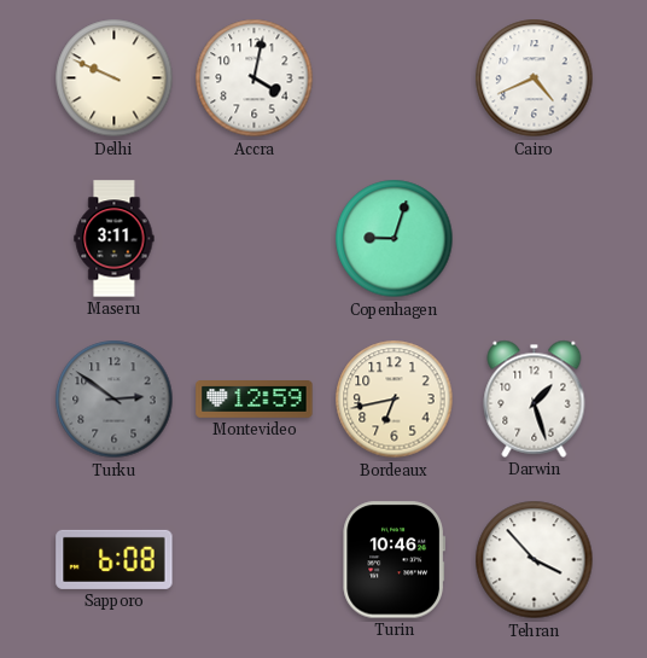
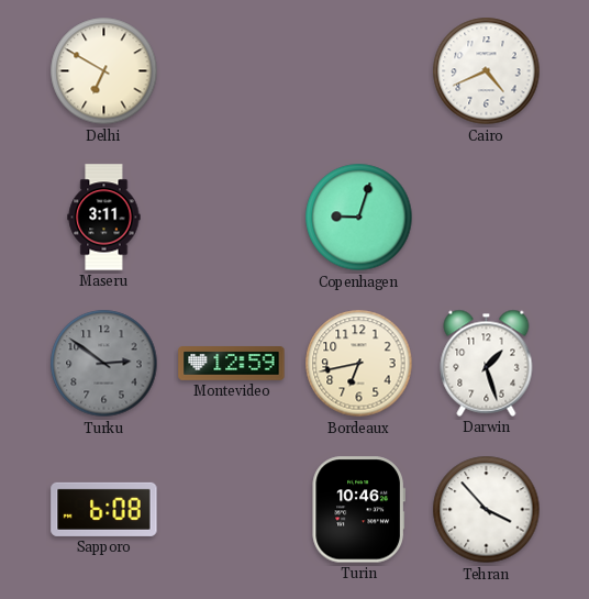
Delhi: 9:49 -> 6:50 (104, 71)
Accra: 4:02 -> none (255, 78)
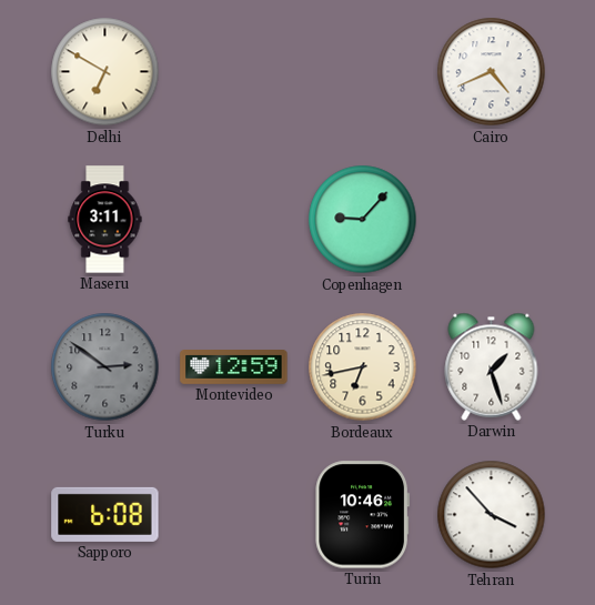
Copenhagen: 9:03 -> 9:07 (363, 220)
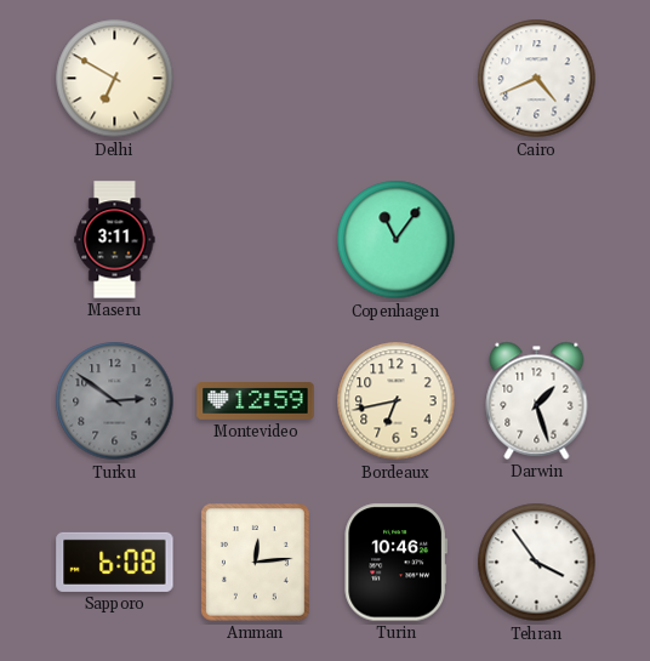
Copenhagen: 9:07 -> 11:06 (397, 240)
Amman: none -> 12:14 (255, 563)
Tehran: 3:53 -> 3:54 (537, 563)
